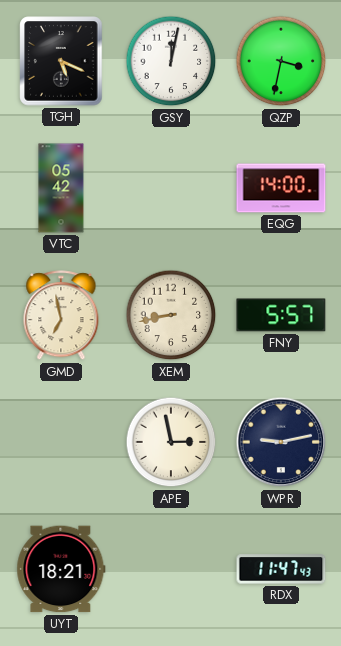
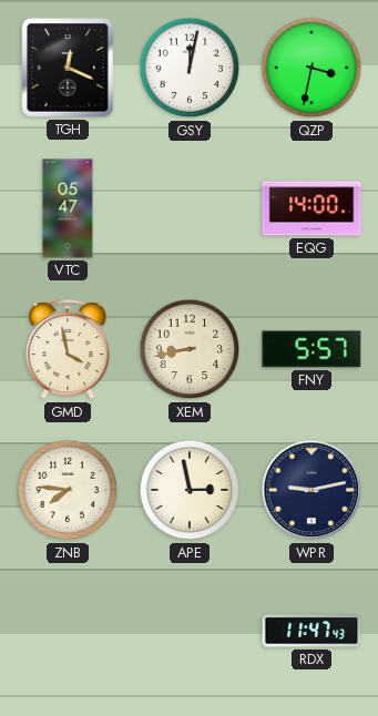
TGH: 5:19 -> 12:19 (68, 68)
VTC: 05:42 -> 05:47 (68, 208)
GMD: 6:58 -> 3:58 (68, 350)
ZNB: none -> 7:46 (68, 490)
UYT: 18:21 -> none (61, 569)
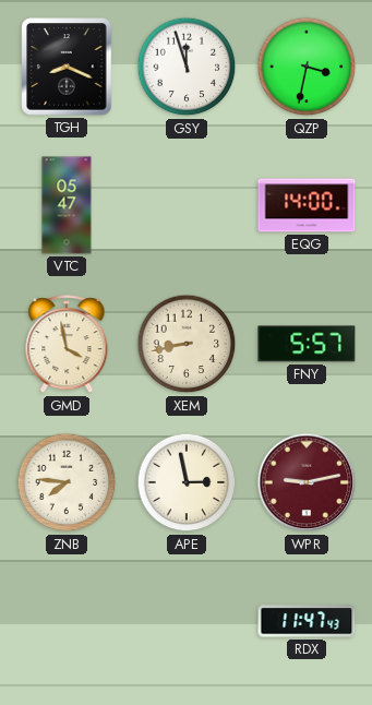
TGH: 12:19 -> 8:19 (67, 67)
GSY: 12:02 -> 11:57 (187, 67)
WPR dial: navy -> burgundy (307, 482)
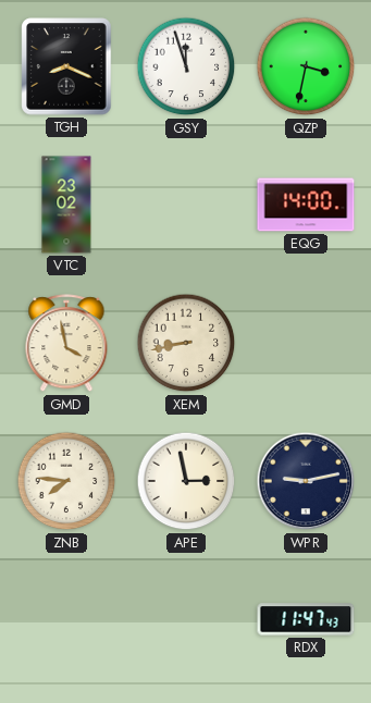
VTC: 05:47 -> 23:02 (66, 205)
FNY: 5:57 -> none (307, 344)
WPR dial: burgundy -> navy (306, 481)
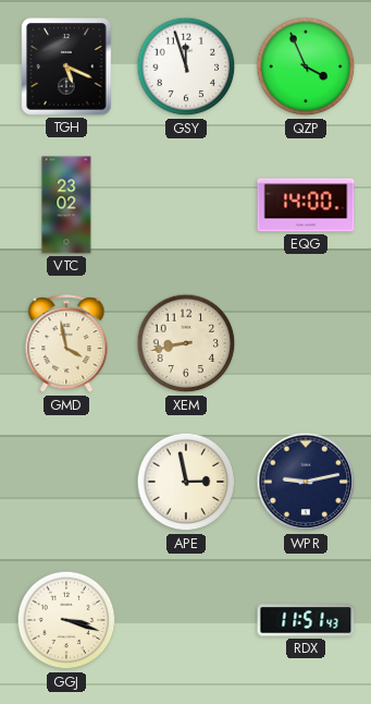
TGH: 8:19 -> 5:19 (66, 66)
QZP: 3:32 -> 3:56 (306, 66)
ZNB: 7:46 -> none (66, 481)
GGJ: none -> 3:18 (66, 620)
RDX: 11:47 -> 11:51 (306, 620)
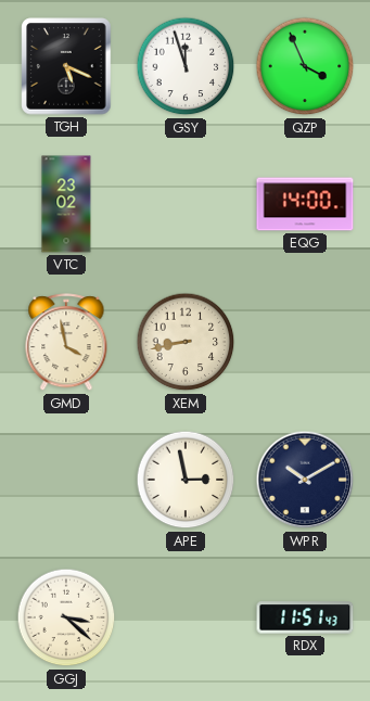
WPR: 9:13 -> 10:10 (305, 480)
GGJ: 3:18 -> 3:22 (66, 617)
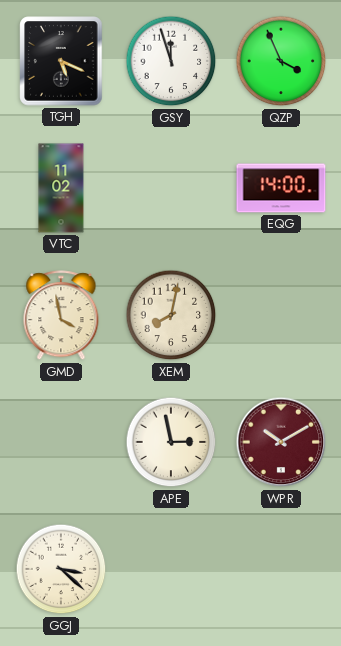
VTC: 23:02 -> 11:02 (61, 188)
XEM: 8:43 -> 8:02 (171, 315)
WPR dial: navy -> burgundy (281, 442)
RDX: 11:51 -> none (305, 617)
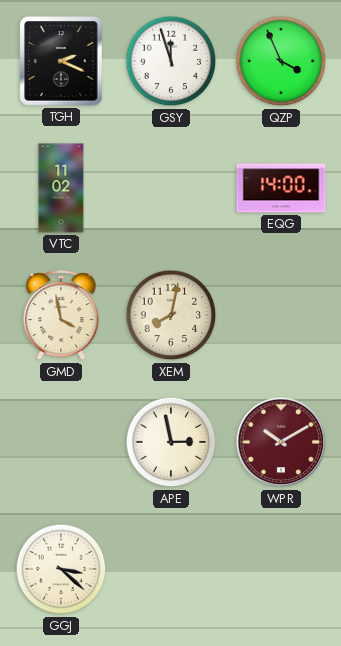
TGH: 5:19 -> 2:19 (61, 61)
